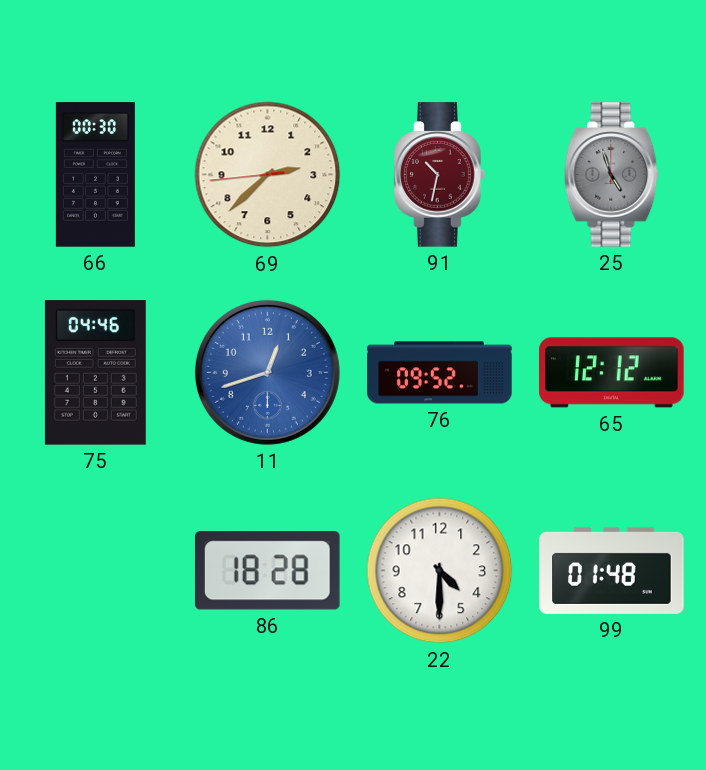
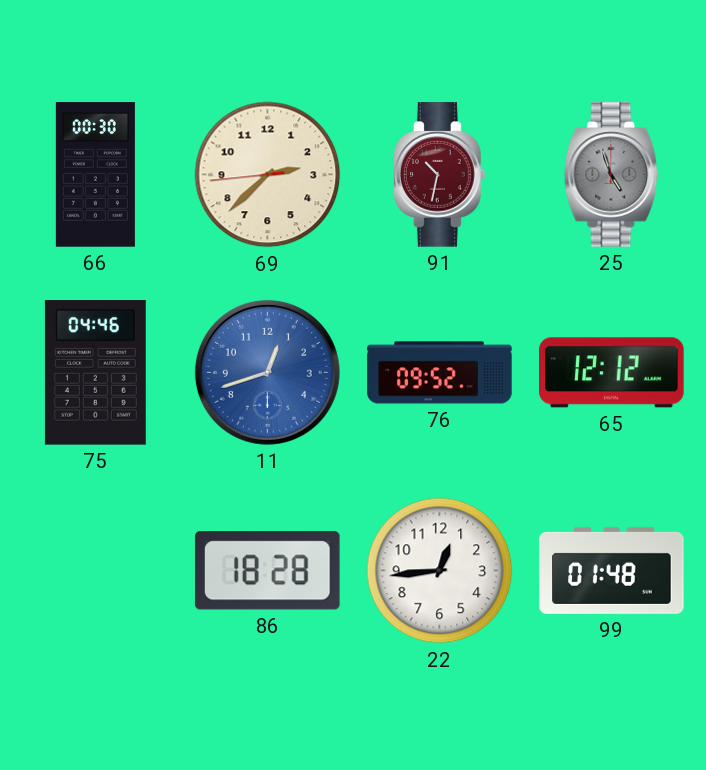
22: 4:30 -> 12:44 (440, 571)
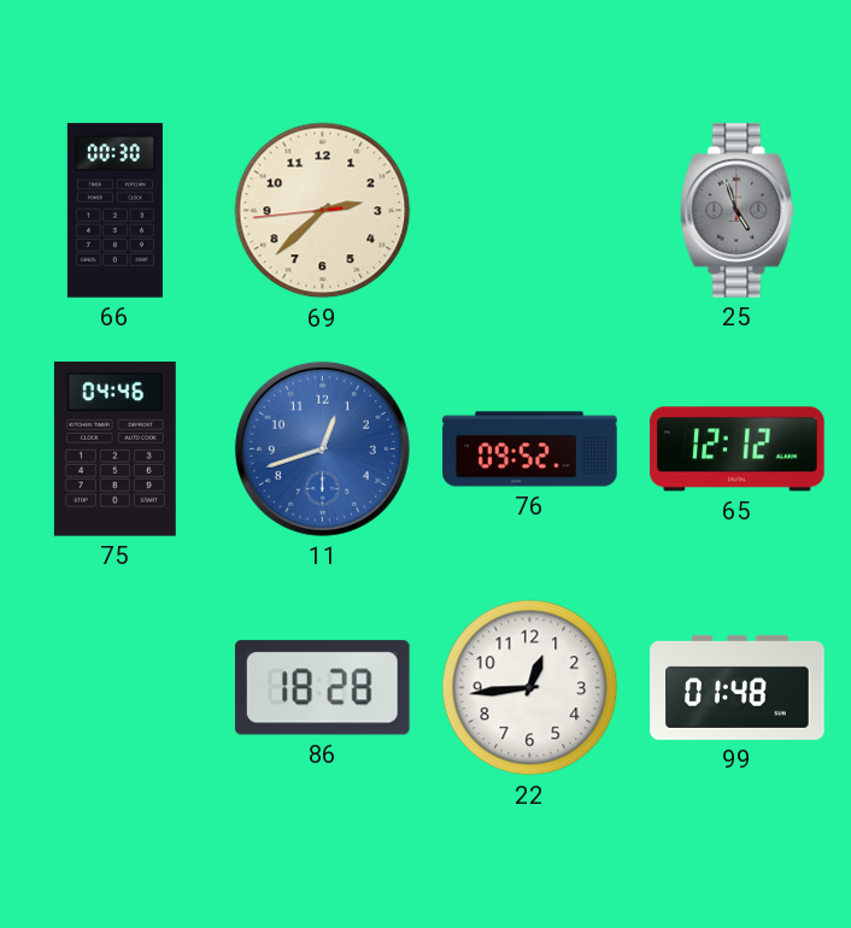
91: 10:32 -> none (440, 175)
